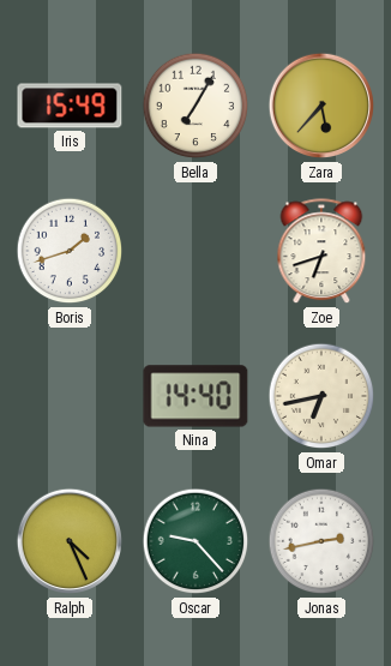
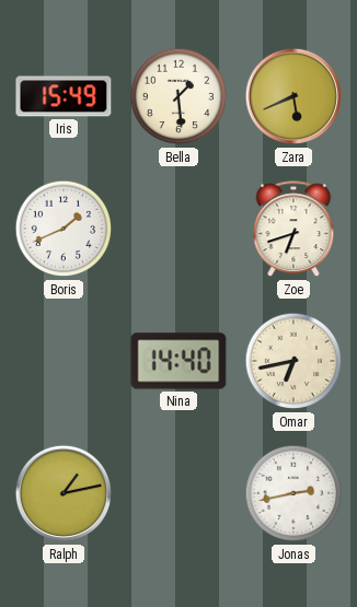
Bella: 7:05 -> 1:29 (178, 96)
Zara: 5:37 -> 5:41 (293, 96)
Boris: 1:42 -> 1:41 (64, 229)
Ralph: 4:26 -> 1:13 (64, 493)
Oscar: 9:23 -> none (195, 541)
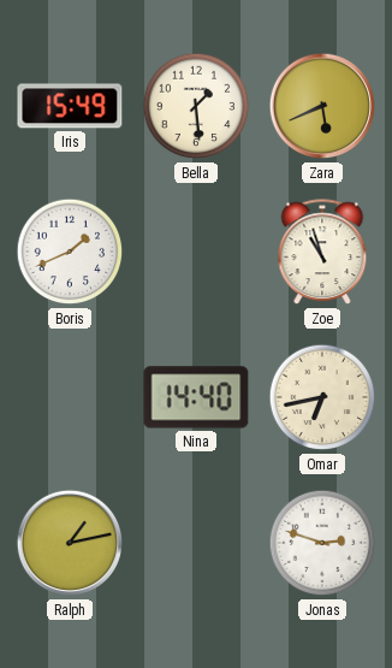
Zoe: 6:42 -> 10:57 (322, 253)
Jonas: 2:43 -> 2:48 (322, 543)
